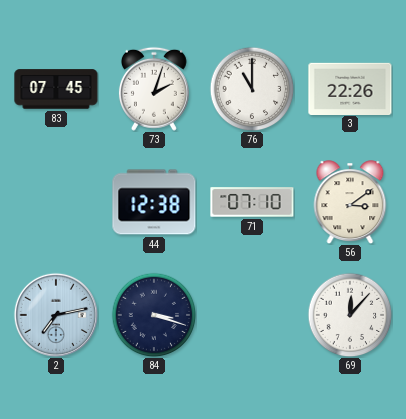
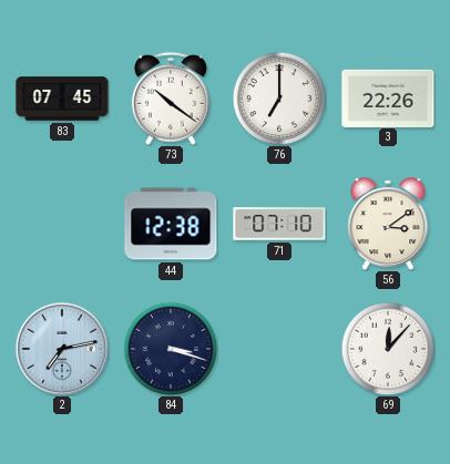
73: 2:03 -> 10:21 (171, 99)
76: 11:00 -> 7:00 (279, 99)
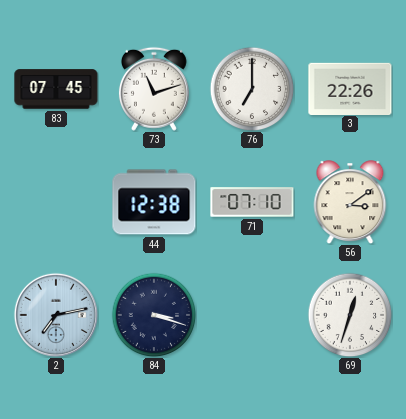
73: 10:21 -> 11:12 (154, 89)
69: 12:07 -> 12:33 (350, 315)
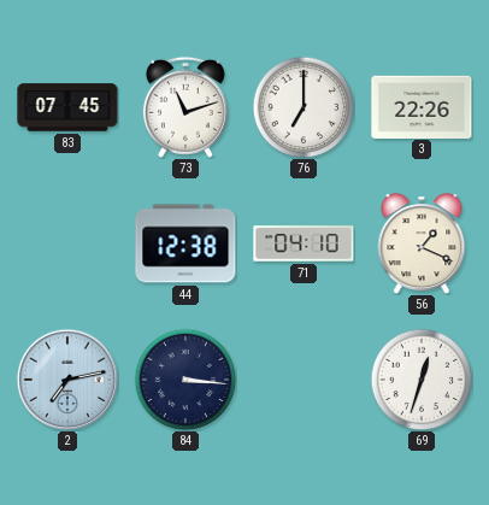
71: 07:10 -> 04:10 (304, 243)
56: 3:09 -> 1:19 (422, 243)
84: 3:18 -> 3:16 (185, 380)
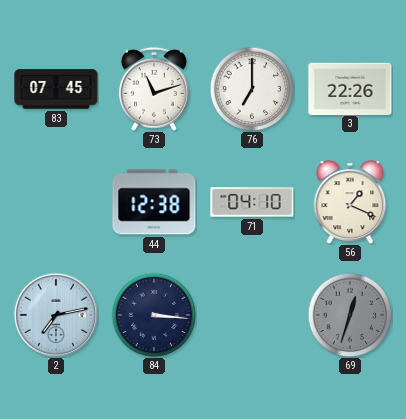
69 dial: white -> grey (350, 315)
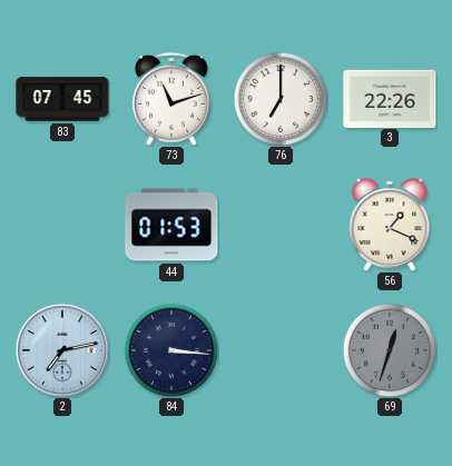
44: 12:38 -> 01:53 (171, 225)
71: 04:10 -> none (252, 202)
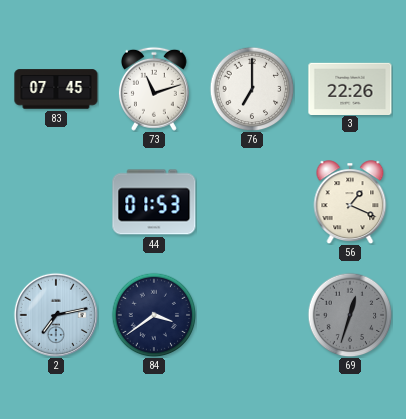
84: 3:16 -> 3:39 (154, 315)
